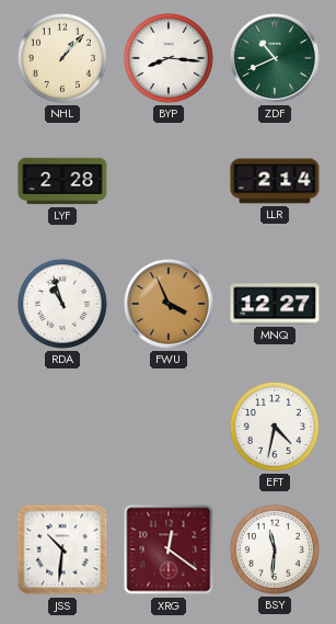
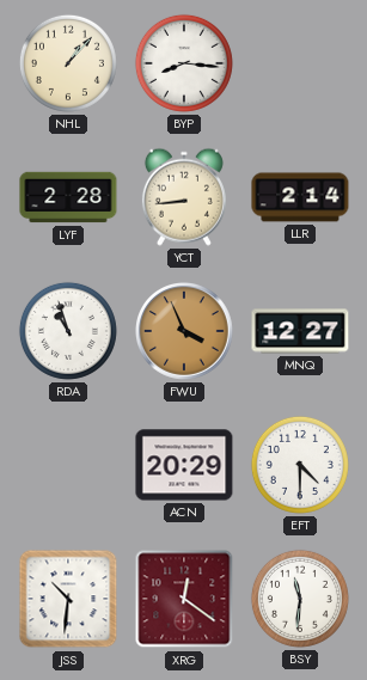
ZDF: 10:41 -> none (276, 59)
YCT: none -> 8:44 (184, 197)
ACN: none -> 20:29 (184, 465)
EFT: 4:32 -> 4:30 (300, 465)
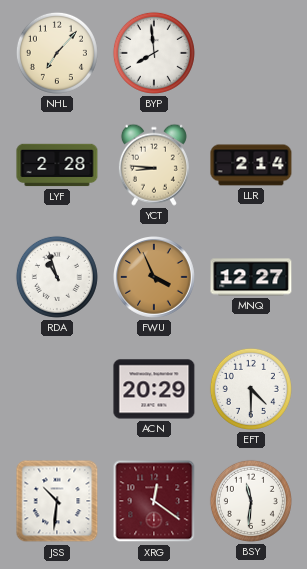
NHL: 1:07 -> 7:07 (57, 53)
BYP: 8:16 -> 7:59 (154, 53)
YCT: 8:44 -> 8:46 (154, 165)
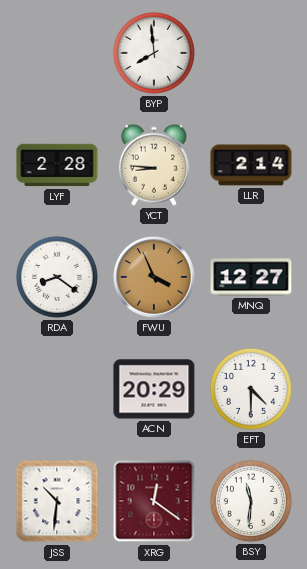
NHL: 7:07 -> none (57, 53)
RDA: 10:57 -> 8:21 (57, 277)
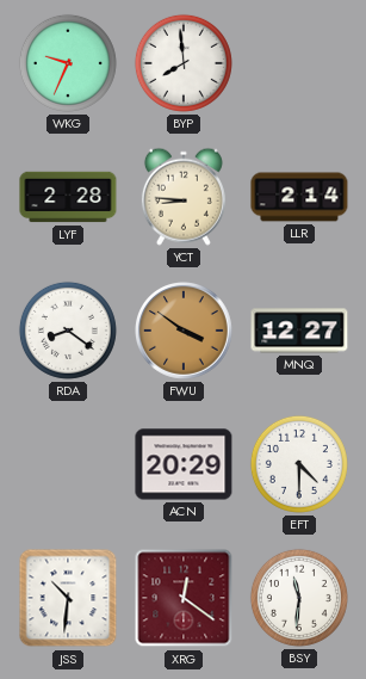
WKG: none -> 9:34 (68, 63)
FWU: 3:56 -> 3:51 (185, 332)
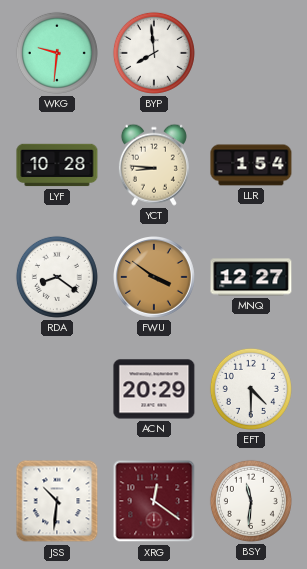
WKG: 9:34 -> 9:31 (57, 53)
LYF: 2:28 -> 10:28 (57, 165)
LLR: 2:14 -> 1:54 (251, 165)
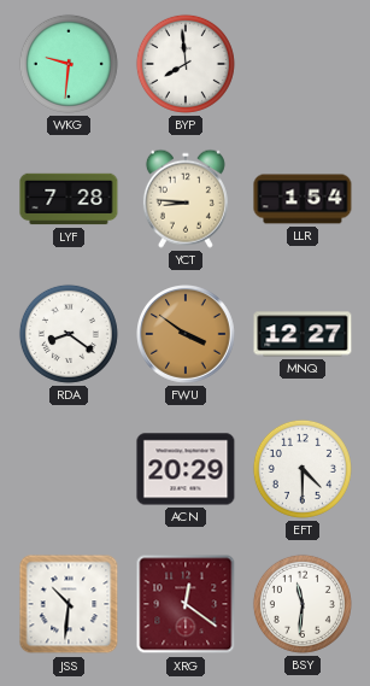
LYF: 10:28 -> 7:28 (69, 199)
